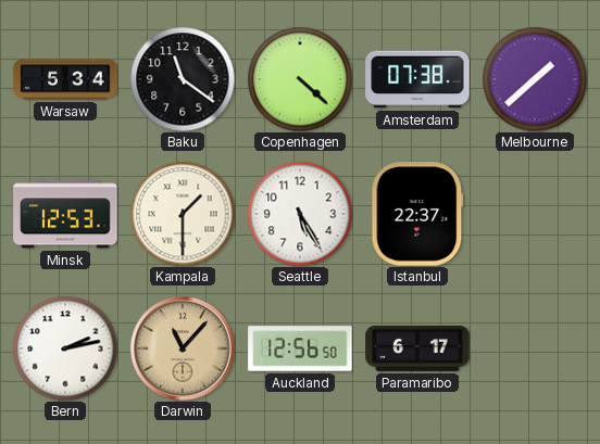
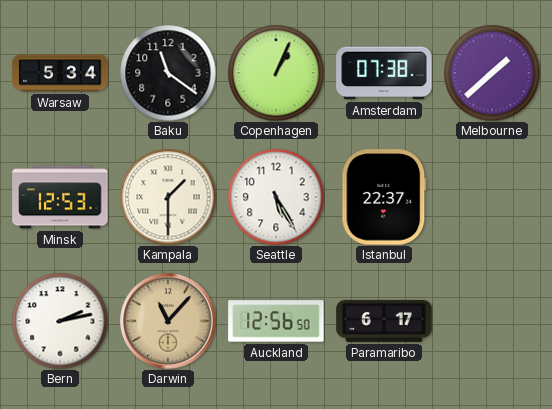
Copenhagen: 4:22 -> 1:04 (276, 73)
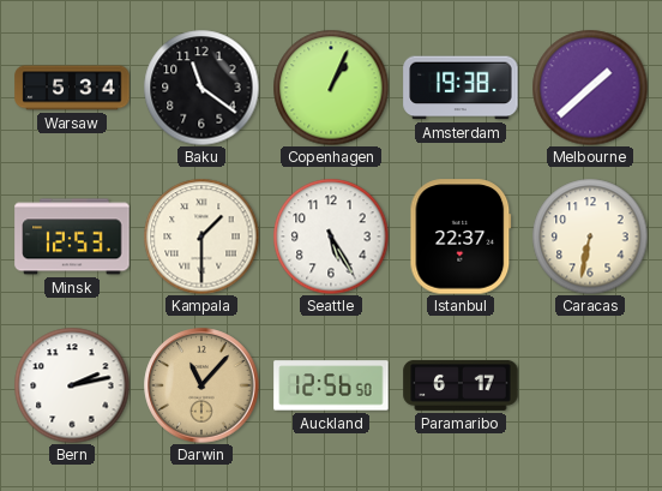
Amsterdam: 07:38 -> 19:38 (461, 88)
Caracas: none -> 6:32 (590, 236)
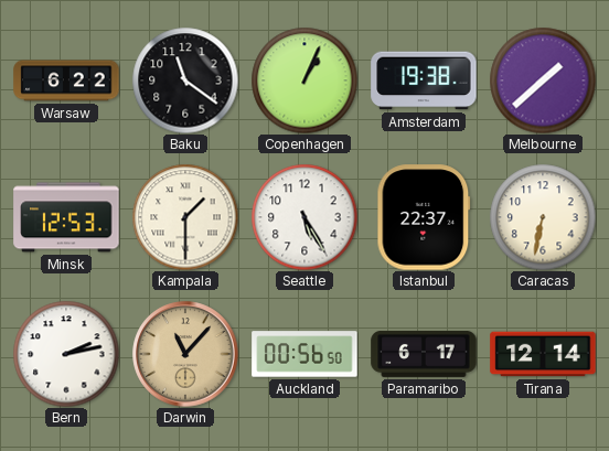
Warsaw: 5:34 -> 6:22 (66, 80)
Auckland: 12:56 -> 00:56 (304, 354)
Tirana: none -> 12:14 (543, 354)
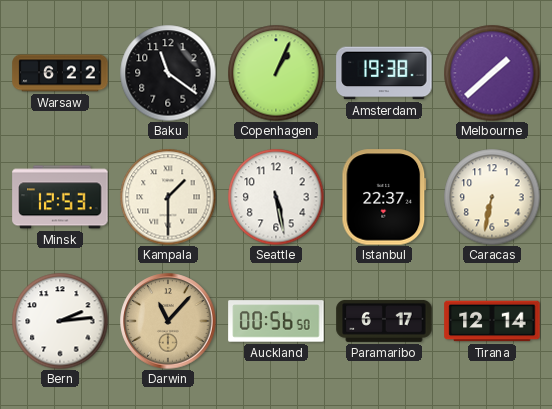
Seattle: 5:25 -> 5:28 (276, 197)
Bern: 2:13 -> 2:14 (60, 321)
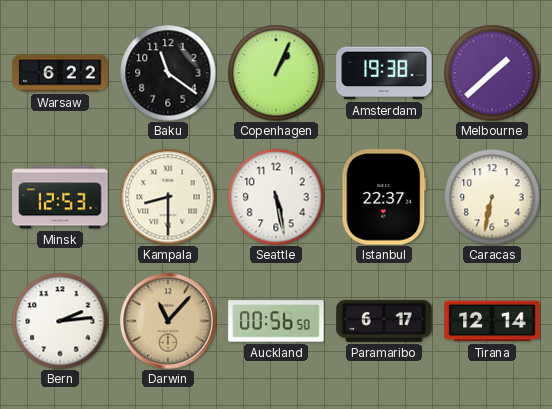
Kampala: 1:30 -> 8:30 (168, 197)
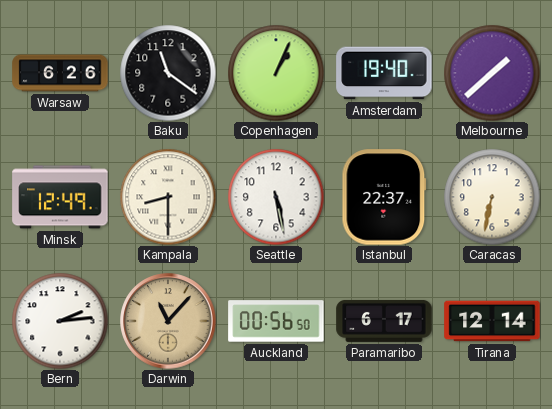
Warsaw: 6:22 -> 6:26 (60, 73)
Amsterdam: 19:38 -> 19:40 (384, 73)
Minsk: 12:53 -> 12:49 (60, 197)
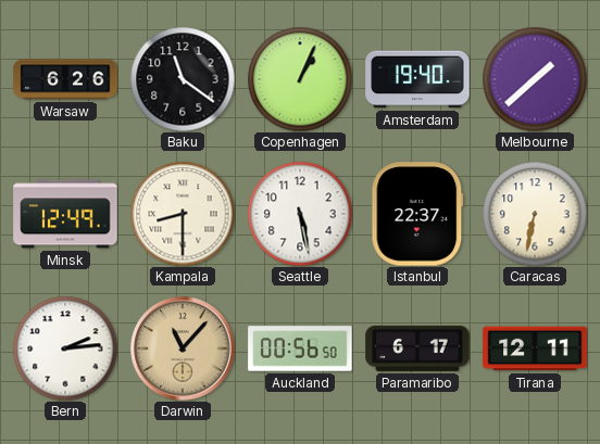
Tirana: 12:14 -> 12:11 (535, 348)
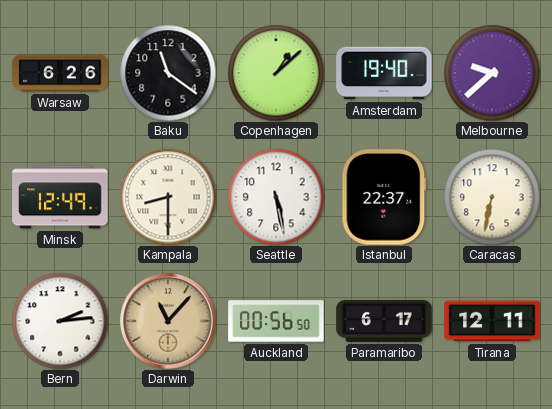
Copenhagen: 1:04 -> 1:08 (276, 73)
Melbourne: 1:38 -> 9:38 (492, 73)
